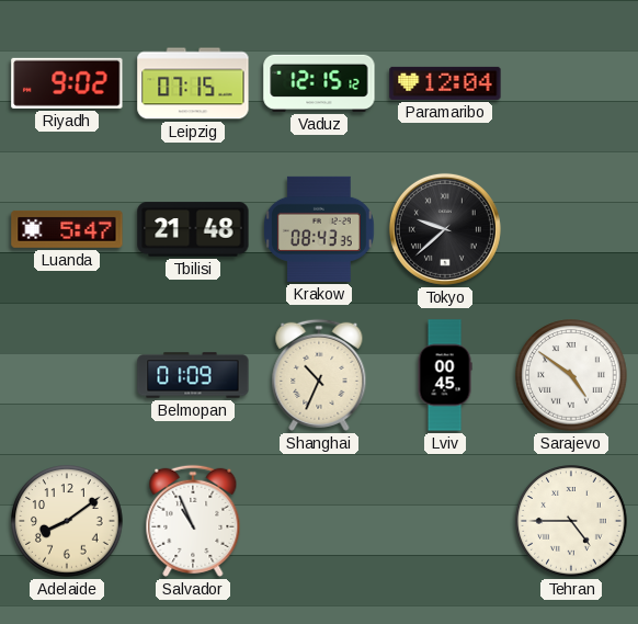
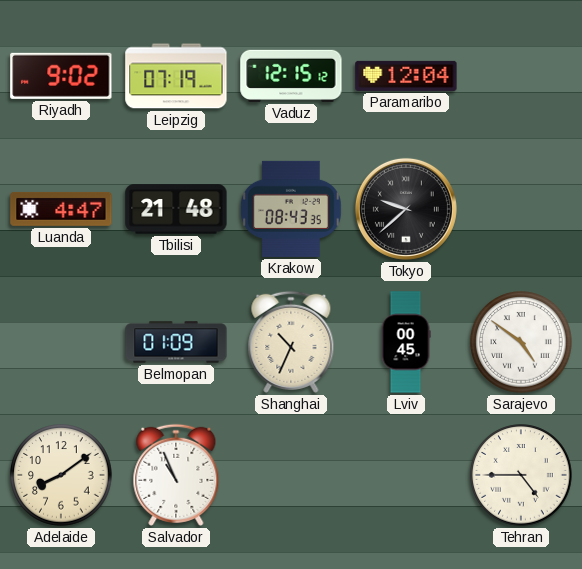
Leipzig: 07:15 -> 07:19 (176, 76)
Luanda: 5:47 -> 4:47 (61, 209)
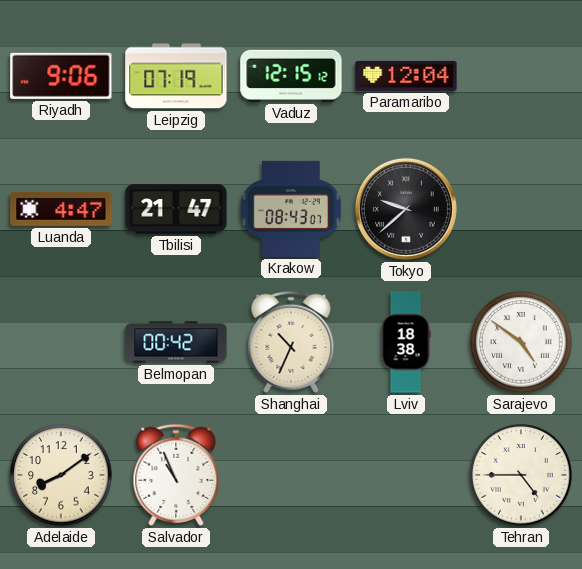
Riyadh: 9:02 -> 9:06 (61, 76)
Tbilisi: 21:48 -> 21:47 (176, 209)
Krakow: 08:43:35 -> 08:43:07 (292, 209)
Belmopan: 01:09 -> 00:42 (176, 342)
Lviv: 00:45 -> 18:38 (406, 342)
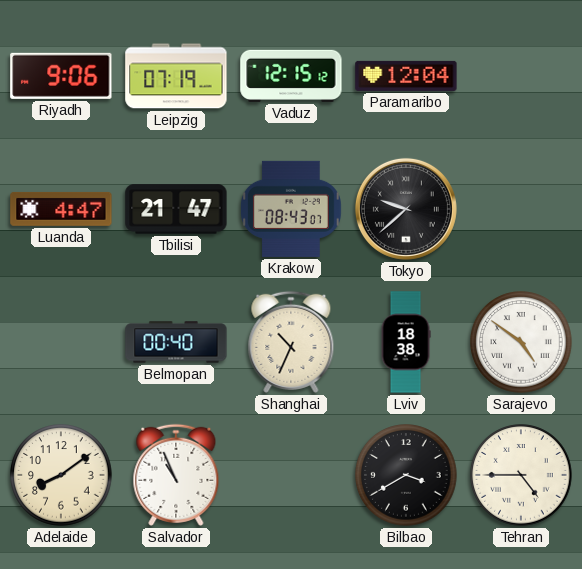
Belmopan: 00:42 -> 00:40 (176, 342)
Bilbao: none -> 3:40 (406, 475)
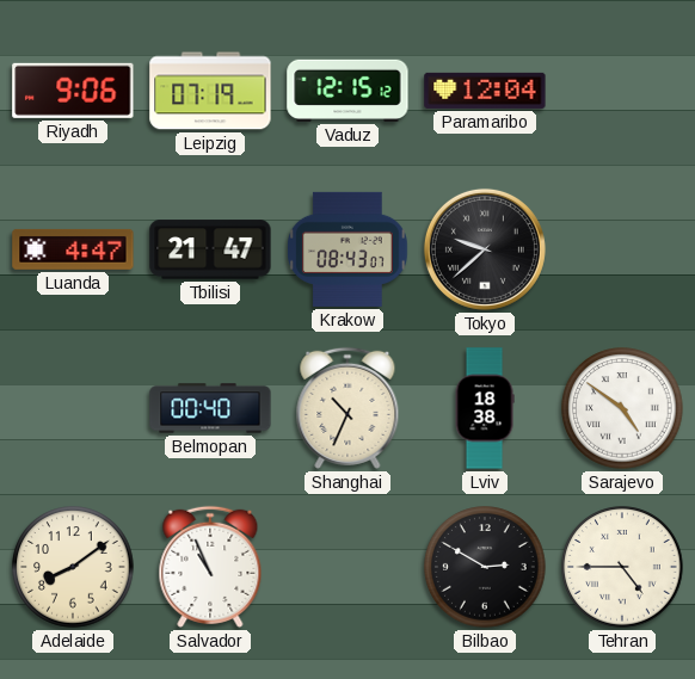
Bilbao: 3:40 -> 2:50 (485, 567)
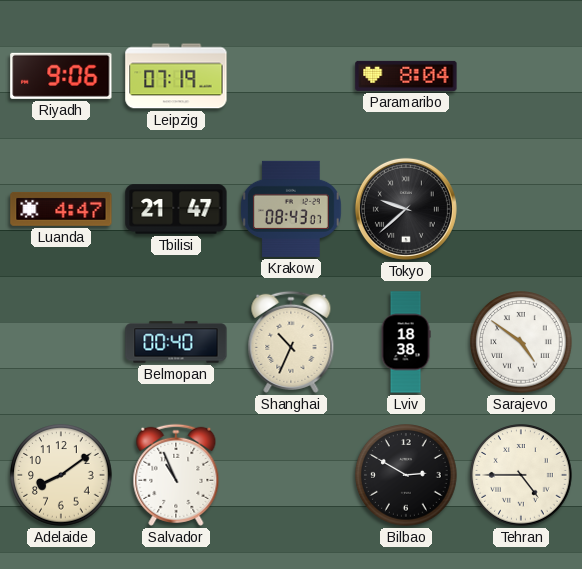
Vaduz: 12:15 -> none (347, 91)
Paramaribo: 12:04 -> 8:04 (406, 76)
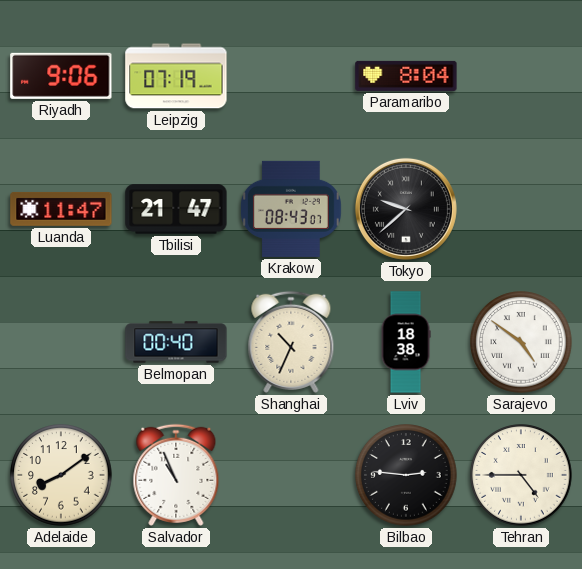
Luanda: 4:47 -> 11:47 (61, 209)
Bilbao: 2:50 -> 2:46 (406, 475)
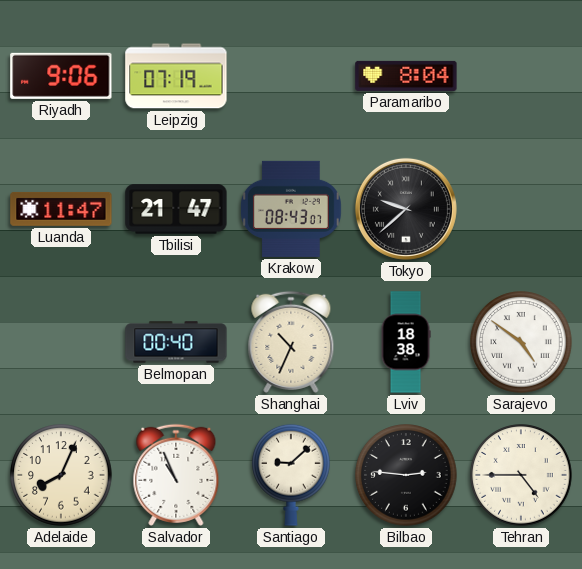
Adelaide: 8:09 -> 8:04 (61, 475)
Santiago: none -> 9:08 (292, 475)
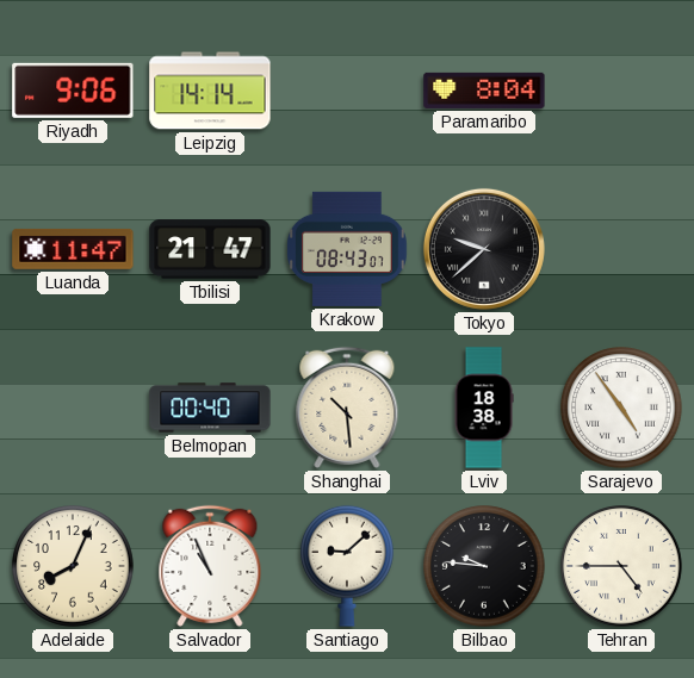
Leipzig: 07:19 -> 14:14 (210, 91)
Shanghai: 10:34 -> 10:29 (347, 408)
Sarajevo: 4:51 -> 4:54 (621, 408)
Bilbao: 2:46 -> 9:46 (484, 566)
